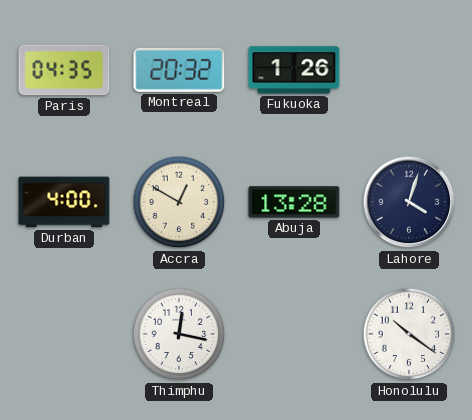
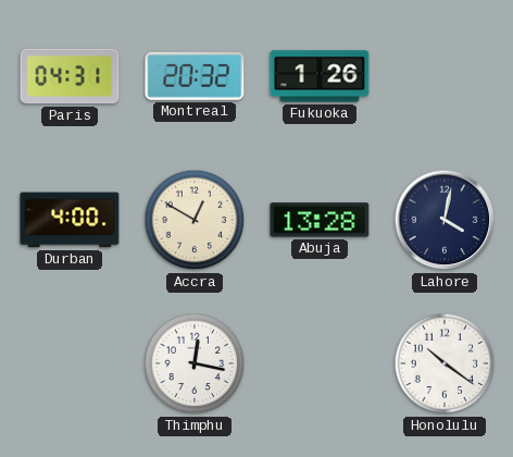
Paris: 04:35 -> 04:31 (70, 76)
Lahore: 4:03 -> 4:02 (445, 220)
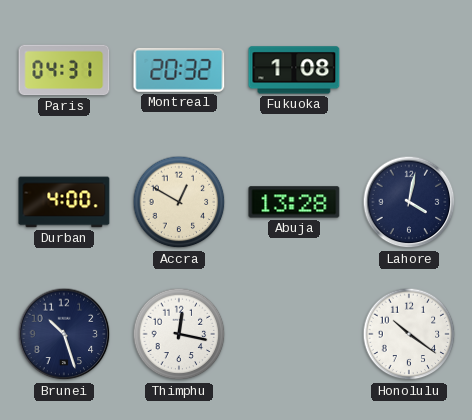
Fukuoka: 1:26 -> 1:08 (294, 70)
Brunei: none -> 10:27 (64, 334)
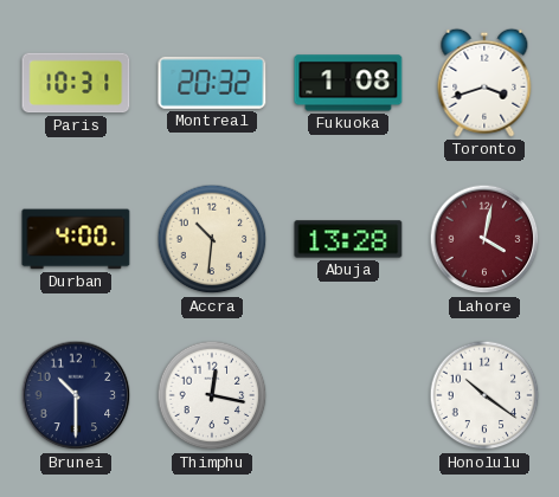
Paris: 04:31 -> 10:31 (76, 83)
Toronto: none -> 3:42 (484, 83)
Accra: 12:50 -> 10:31 (212, 239)
Lahore dial: navy -> burgundy (484, 239)
Brunei: 10:27 -> 10:30 (76, 395)
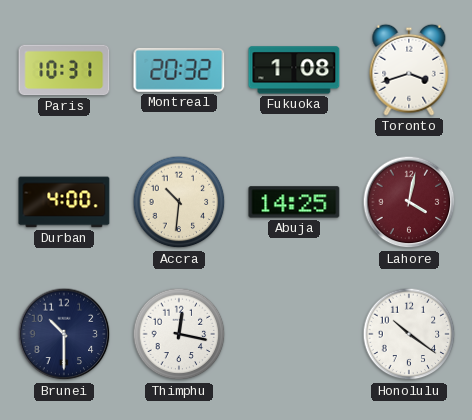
Abuja: 13:28 -> 14:25 (294, 202)
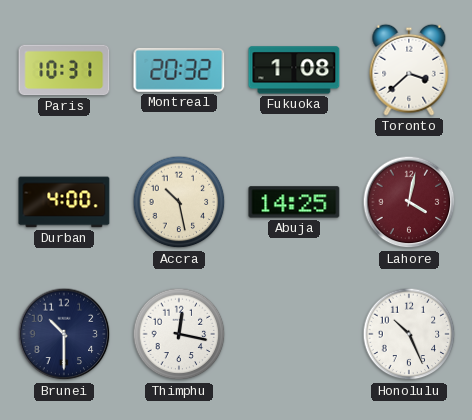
Toronto: 3:42 -> 3:38 (409, 70)
Accra: 10:31 -> 10:28 (179, 202)
Honolulu: 10:21 -> 10:26 (409, 334)
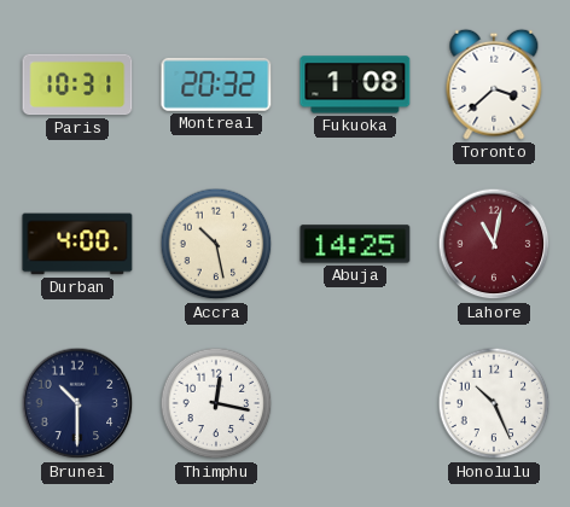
Lahore: 4:02 -> 11:02 (494, 244)
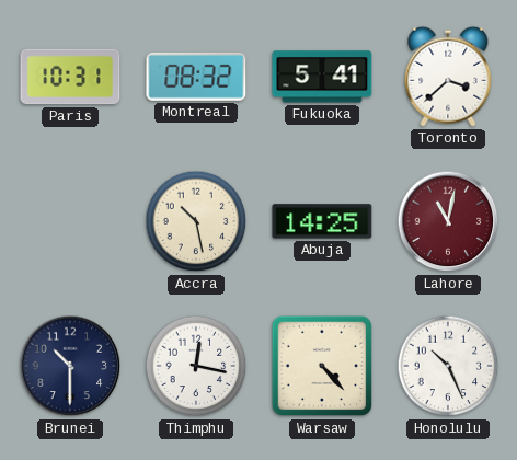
Montreal: 20:32 -> 08:32 (196, 77)
Fukuoka: 1:08 -> 5:41 (322, 77)
Durban: 4:00 -> none (77, 244)
Warsaw: none -> 4:23 (322, 366)
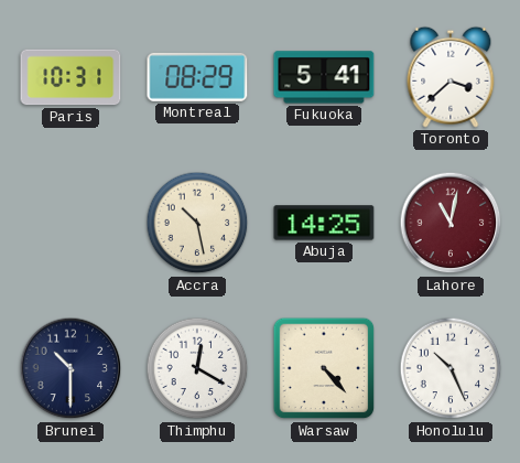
Montreal: 08:32 -> 08:29 (197, 77)
Thimphu: 12:17 -> 12:20 (197, 368)
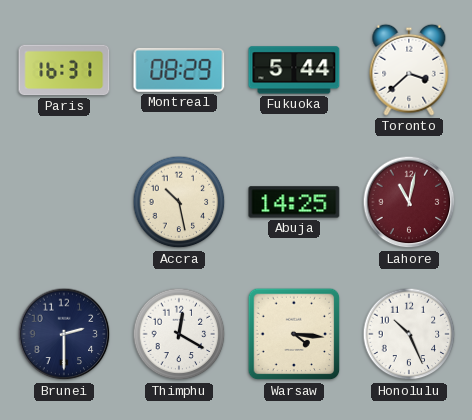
Paris: 10:31 -> 16:31 (64, 70)
Fukuoka: 5:41 -> 5:44 (294, 70)
Brunei: 10:30 -> 2:30 (64, 334)
Warsaw: 4:23 -> 4:16 (294, 334)
